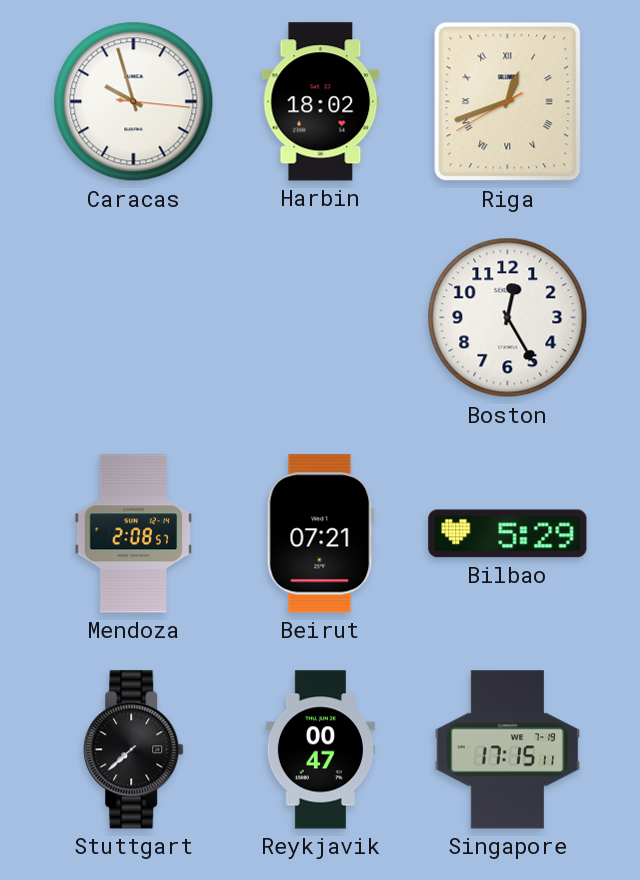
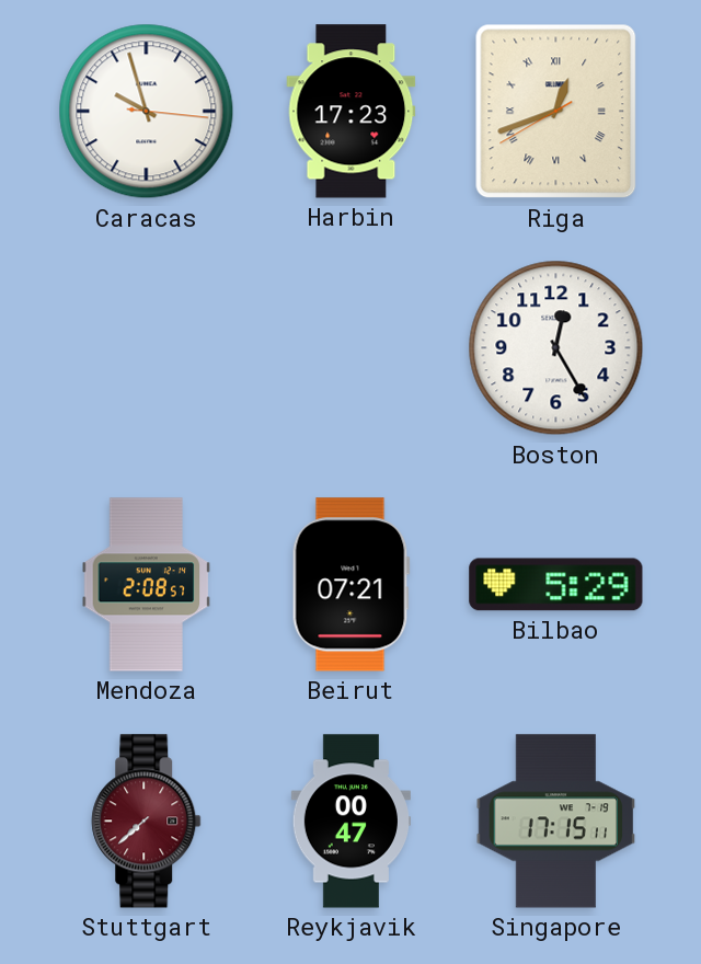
Harbin: 18:02 -> 17:23 (352, 112)
Stuttgart dial: black -> burgundy (147, 822)
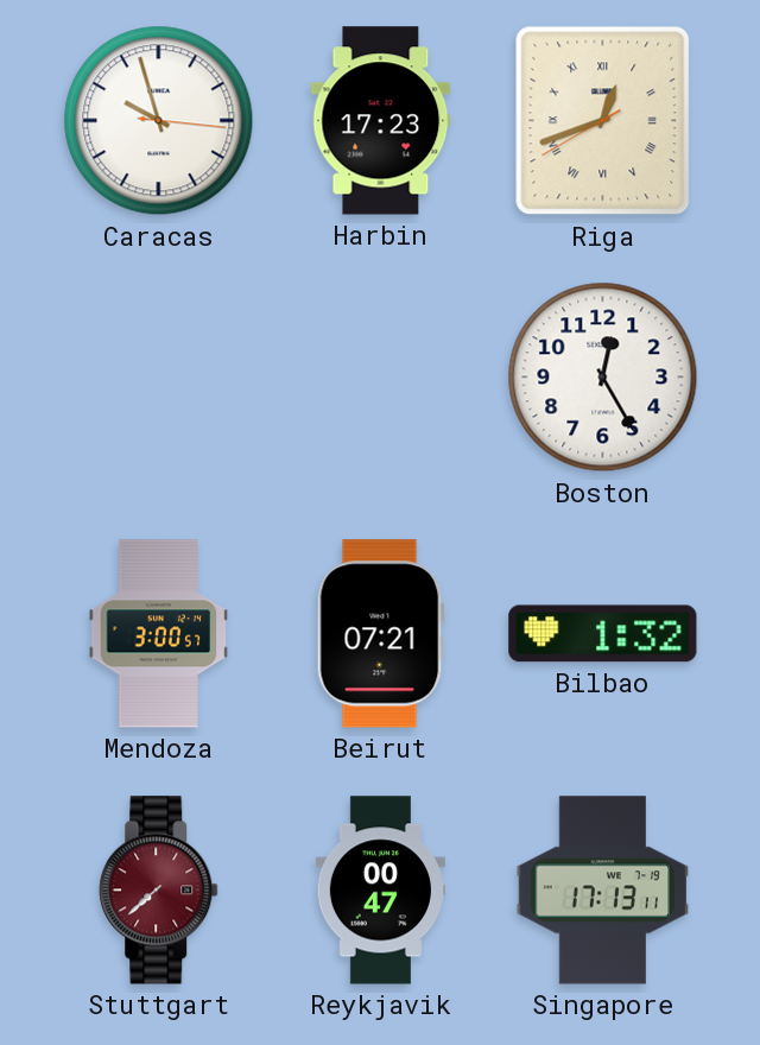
Mendoza: 2:08 -> 3:00 (159, 634)
Bilbao: 5:29 -> 1:32 (603, 634)
Singapore: 17:15 -> 17:13 (603, 891)
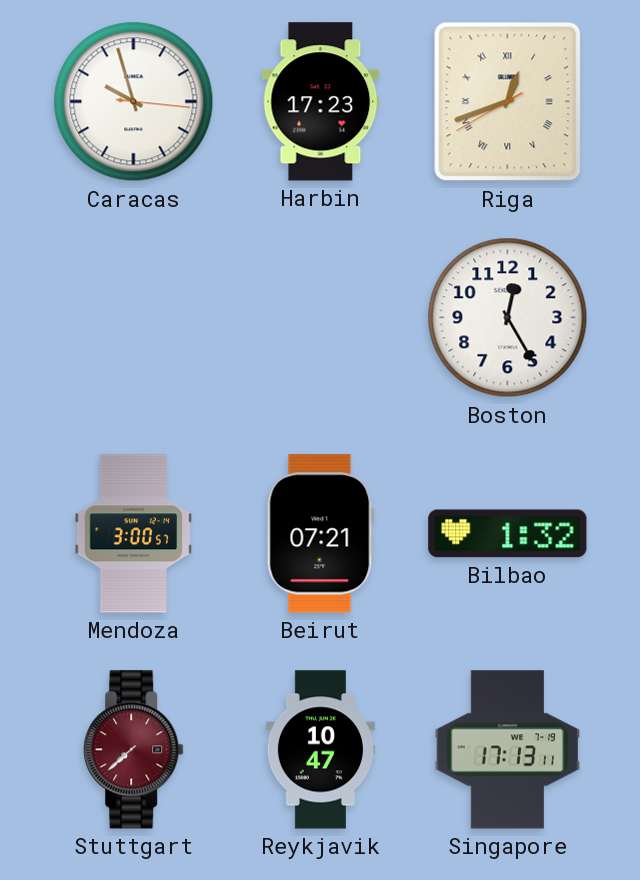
Reykjavik: 00:47 -> 10:47 (320, 750)
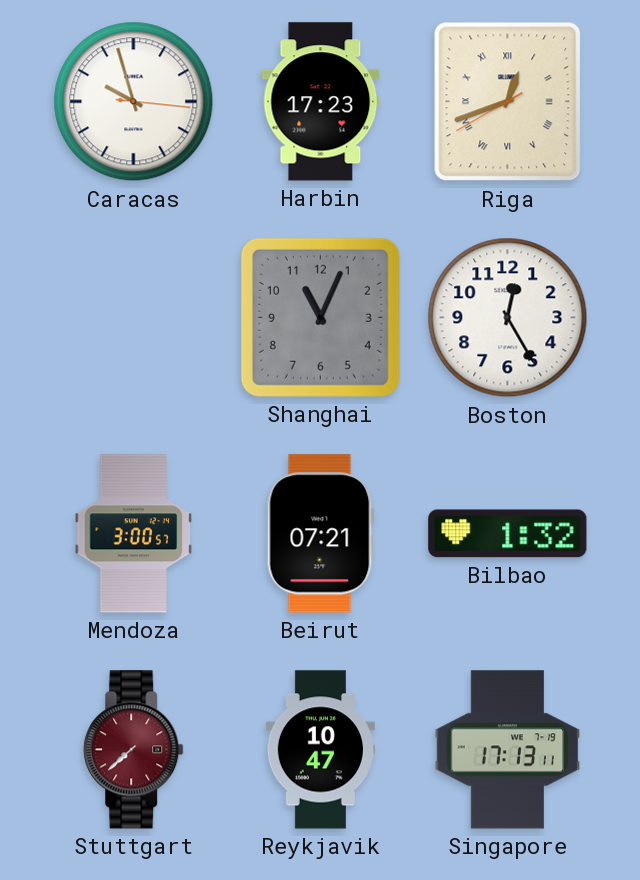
Shanghai: none -> 11:04 (320, 317)
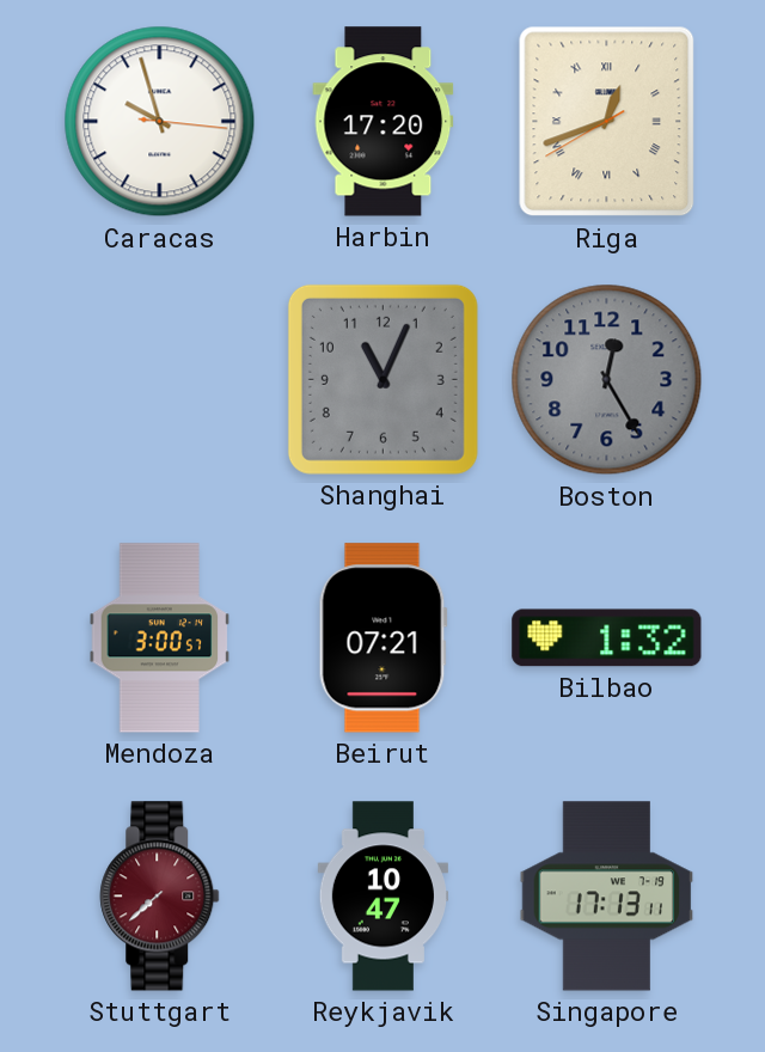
Harbin: 17:23 -> 17:20 (384, 122)
Boston dial: white -> grey (607, 380)
